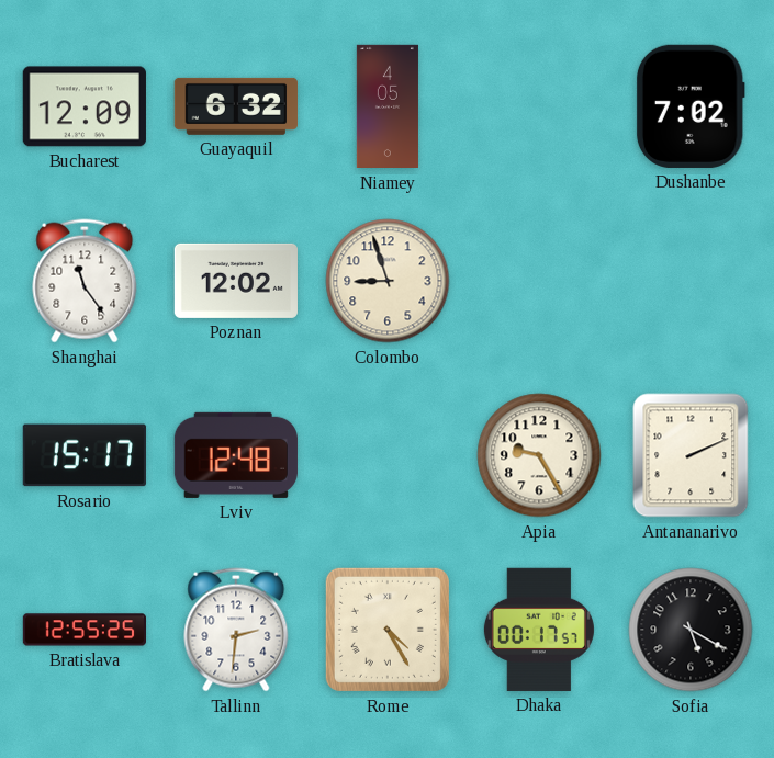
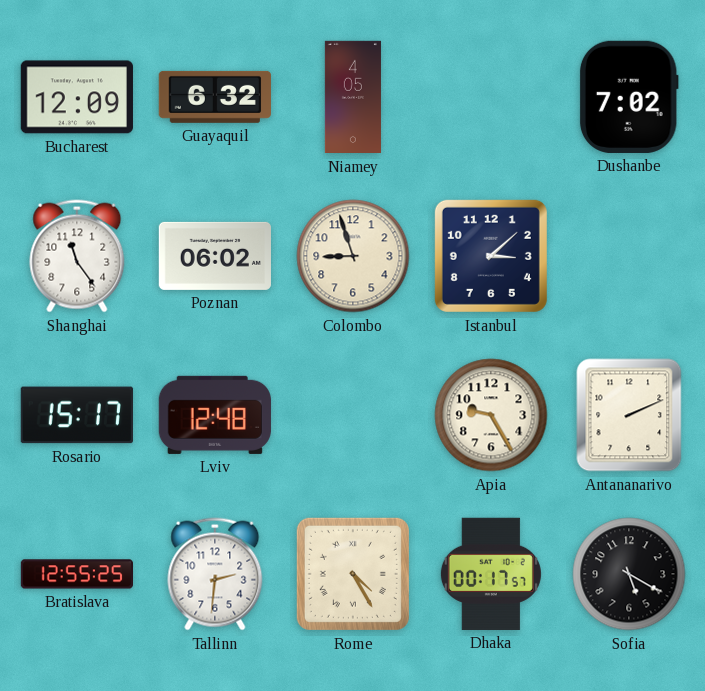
Poznan: 12:02 -> 06:02 (215, 256)
Istanbul: none -> 3:08 (491, 256)
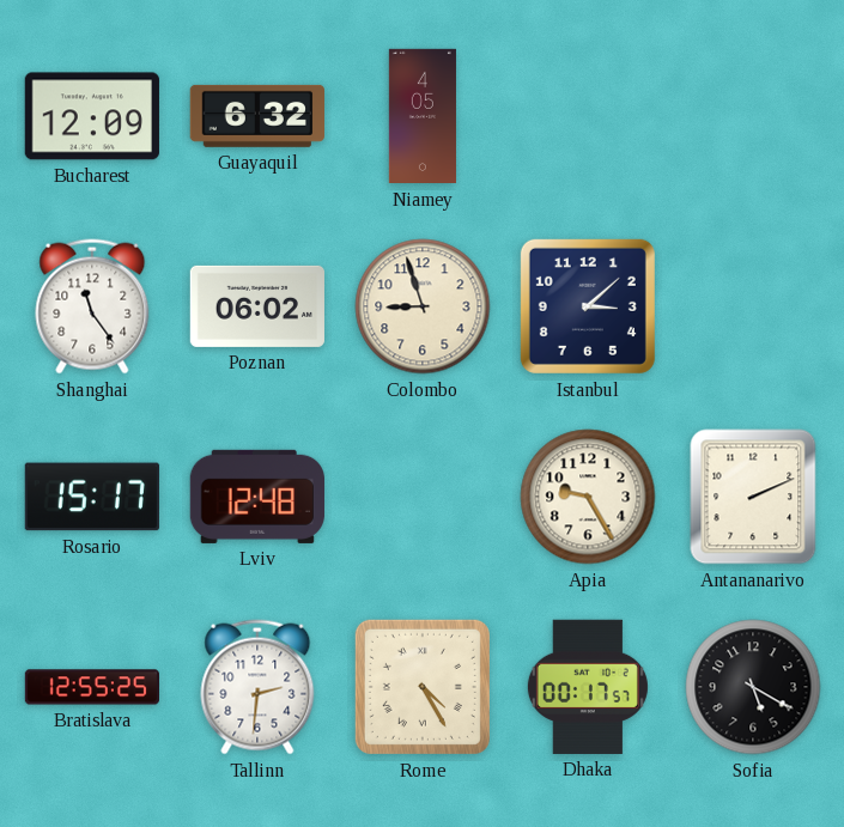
Dushanbe: 7:02 -> none (629, 97)
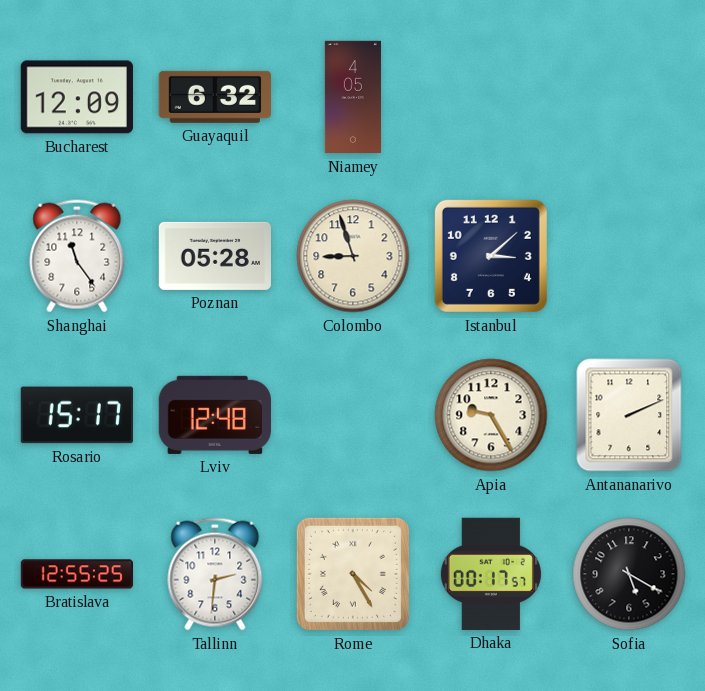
Poznan: 06:02 -> 05:28 (215, 256)
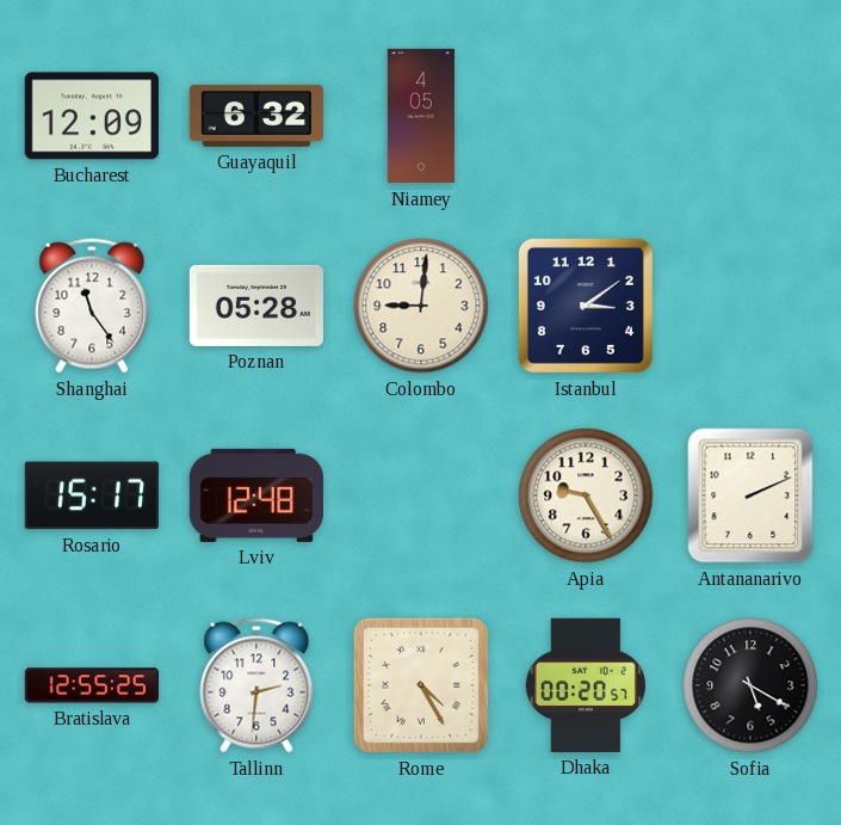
Colombo: 8:57 -> 9:01 (421, 306)
Istanbul: 3:08 -> 3:09 (586, 306)
Dhaka: 00:17 -> 00:20 (586, 685)
